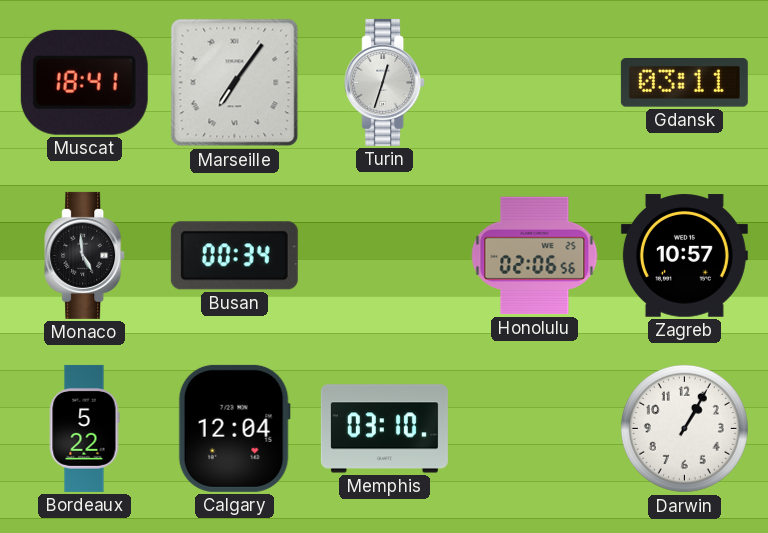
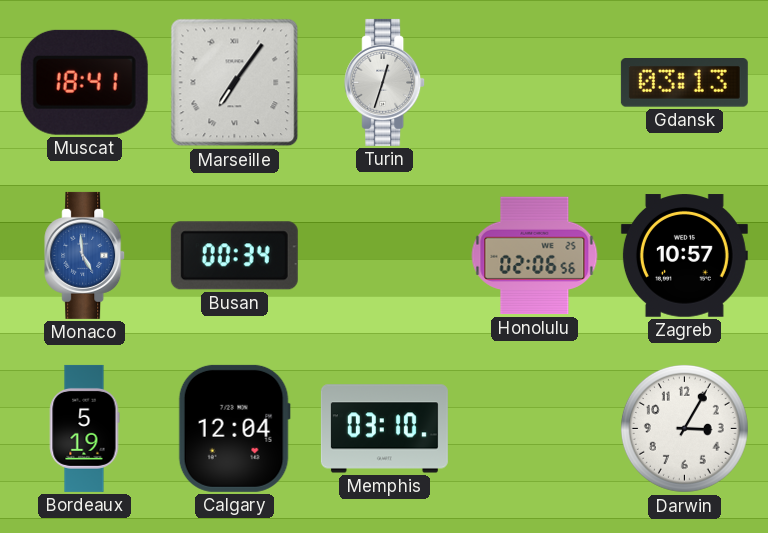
Gdansk: 03:11 -> 03:13 (684, 83)
Monaco dial: black -> blue (85, 255)
Bordeaux: 5:22 -> 5:19 (84, 428)
Darwin: 1:05 -> 3:05 (684, 428)
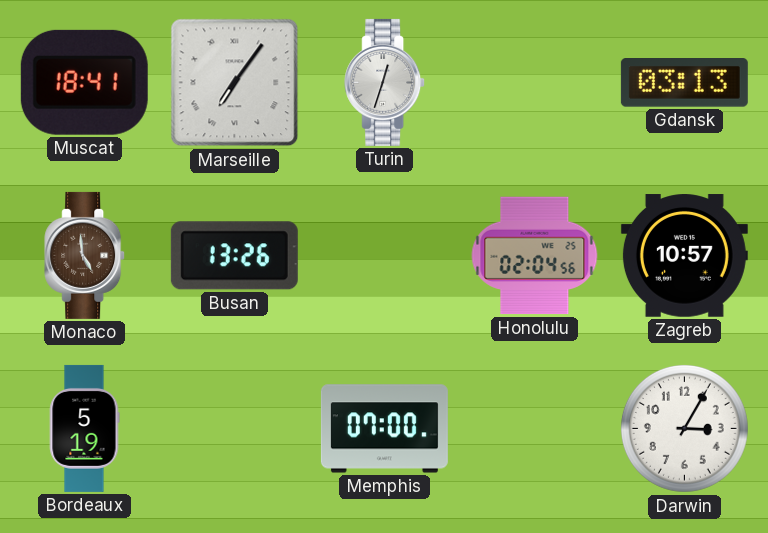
Monaco dial: blue -> brown (85, 255)
Busan: 00:34 -> 13:26 (234, 256)
Honolulu: 02:06 -> 02:04 (535, 256)
Calgary: 12:04 -> none (234, 428)
Memphis: 03:10 -> 07:00 (384, 429)
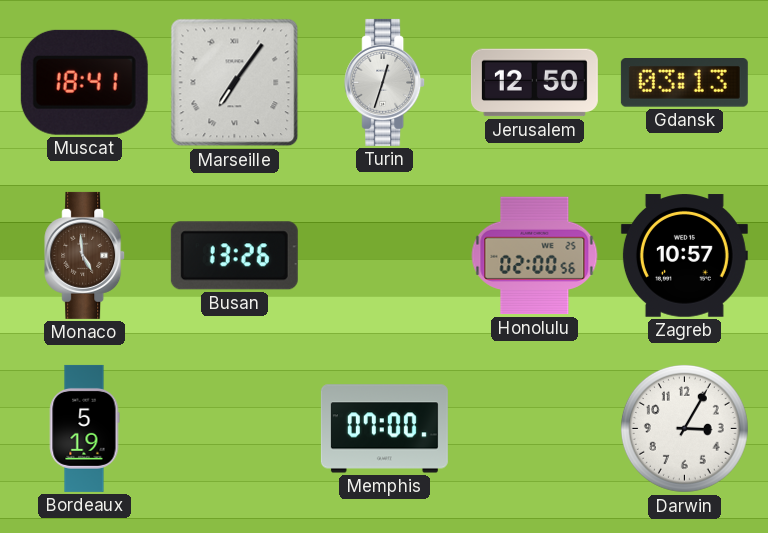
Jerusalem: none -> 12:50 (534, 83)
Honolulu: 02:04 -> 02:00 (535, 256)
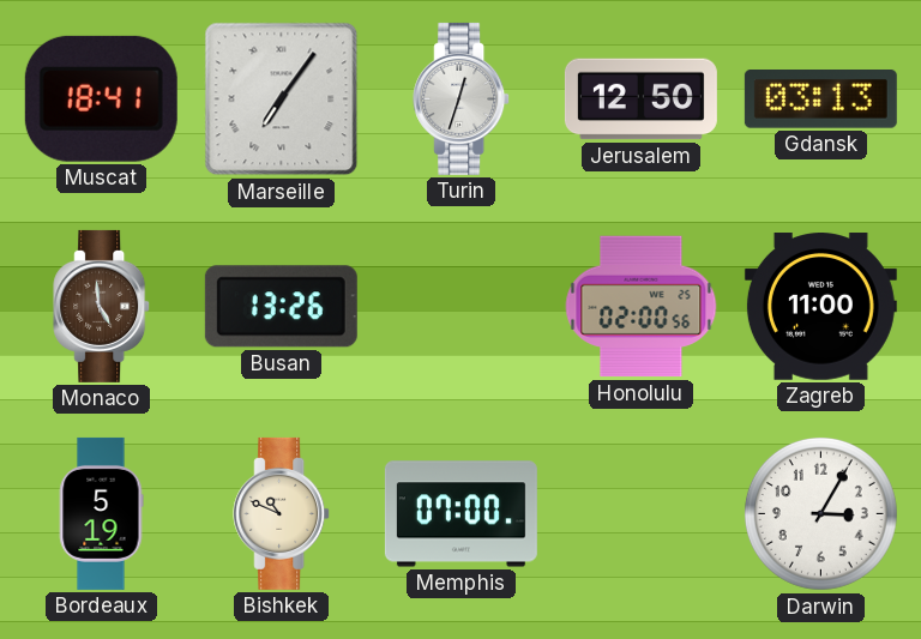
Zagreb: 10:57 -> 11:00 (820, 307)
Bishkek: none -> 10:49 (282, 513)
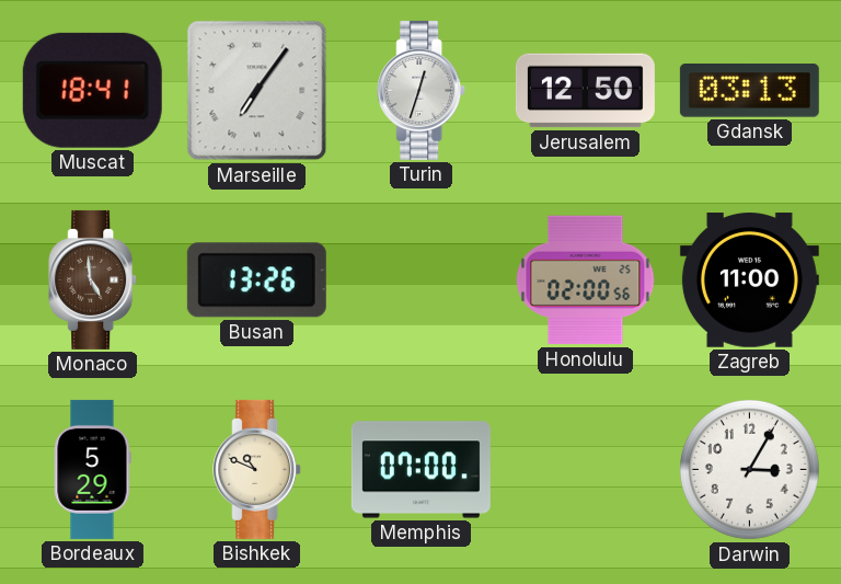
Bordeaux: 5:19 -> 5:29 (92, 469)
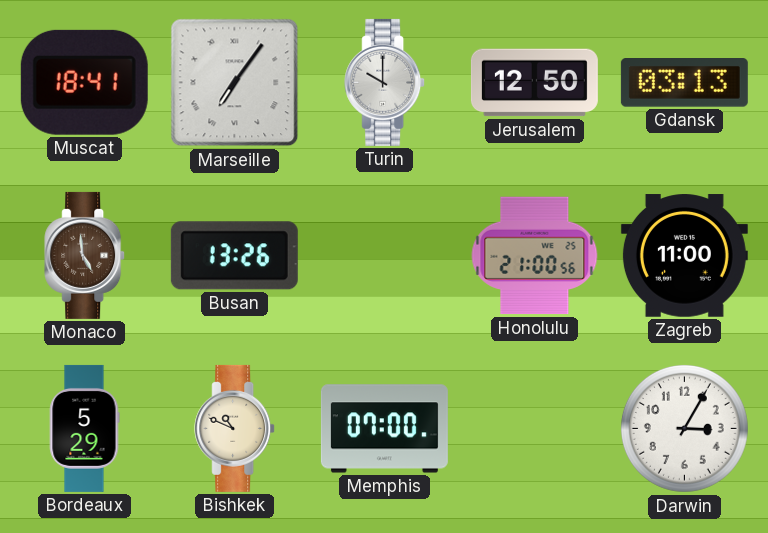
Turin: 12:33 -> 10:00 (385, 82)
Honolulu: 02:00 -> 21:00 (535, 256)
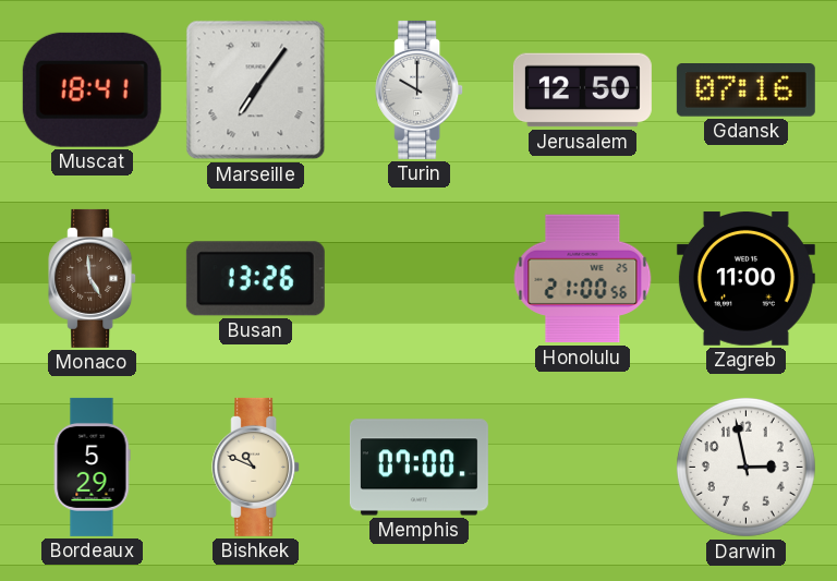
Gdansk: 03:13 -> 07:16 (745, 90)
Darwin: 3:05 -> 2:58 (745, 467)
